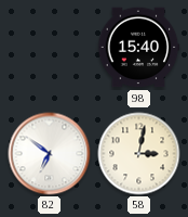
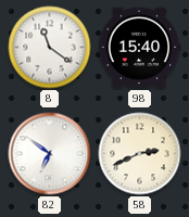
8: none -> 11:21 (50, 48)
58: 3:02 -> 2:41 (140, 154)
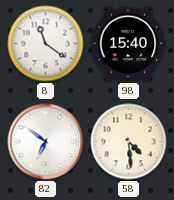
58: 2:41 -> 4:29 (129, 142)
